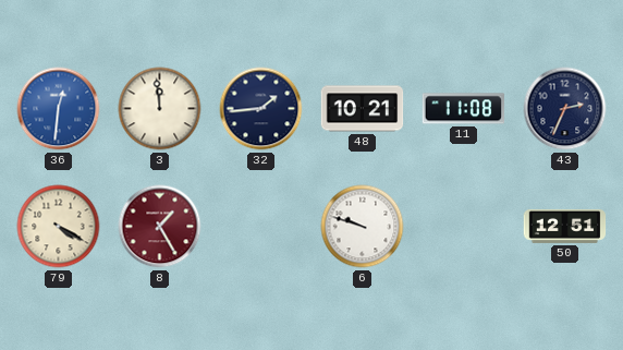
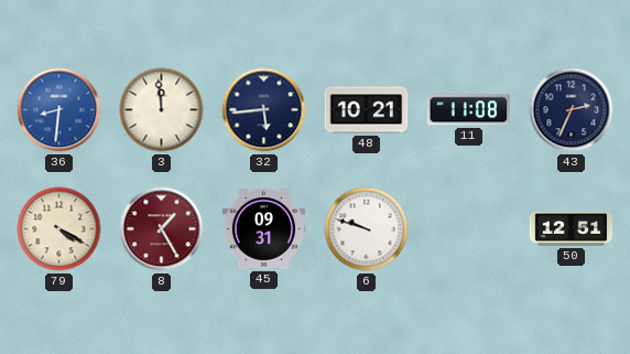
36: 12:31 -> 8:31 (59, 110)
32: 1:44 -> 5:44 (264, 110)
45: none -> 09:31 (264, 229)
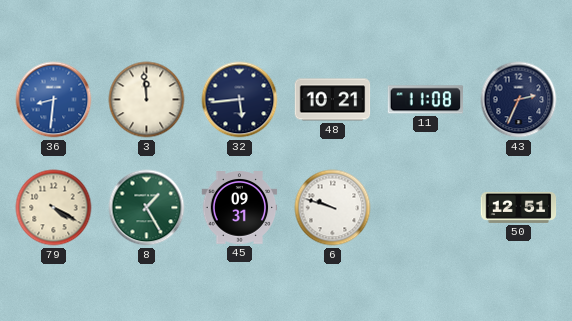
8 dial: burgundy -> green (147, 208)
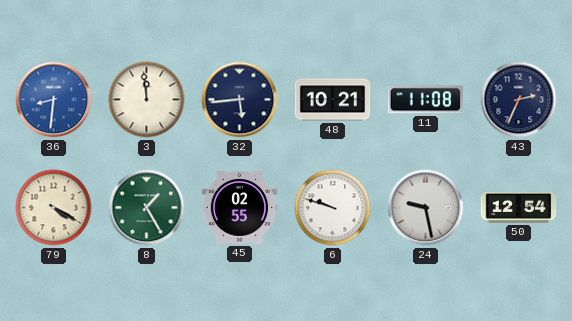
45: 09:31 -> 02:55 (240, 208)
24: none -> 9:28 (426, 208)
50: 12:51 -> 12:54 (519, 207)
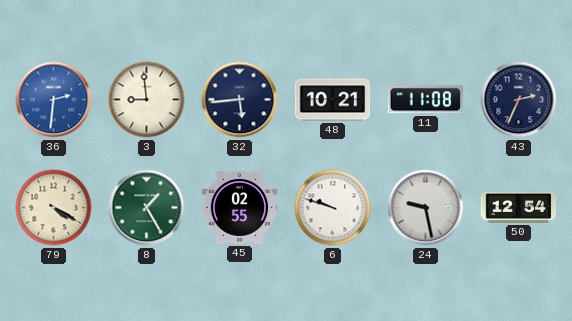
36: 8:31 -> 2:31 (54, 100)
3: 11:59 -> 8:59 (147, 100)
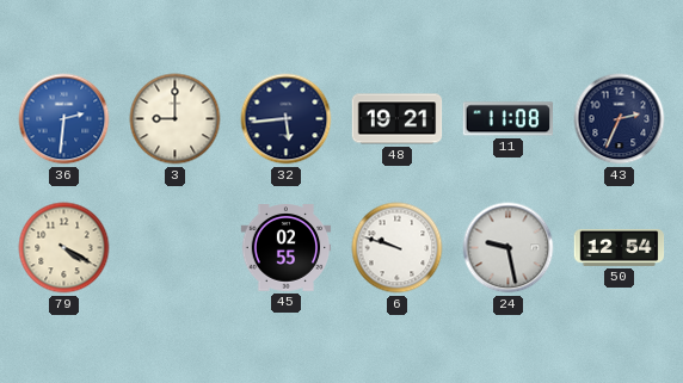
3: 8:59 -> 9:00 (176, 119)
48: 10:21 -> 19:21 (398, 119)
8: 1:25 -> none (147, 208)
